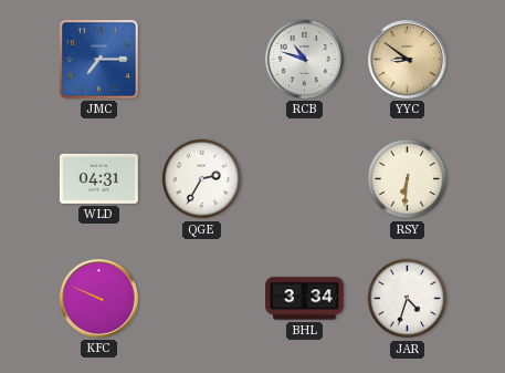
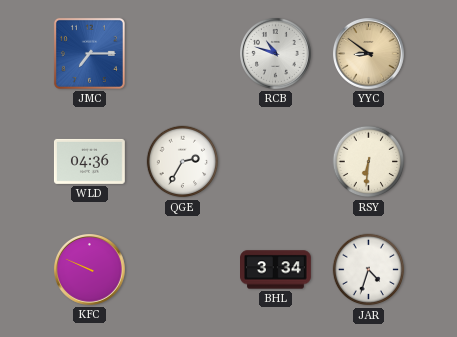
WLD: 04:31 -> 04:36 (89, 161)
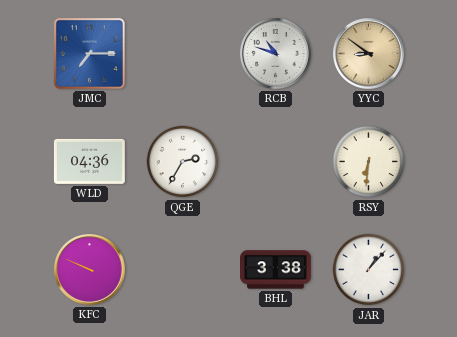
BHL: 3:34 -> 3:38 (276, 270)
JAR: 4:33 -> 1:07 (369, 270)
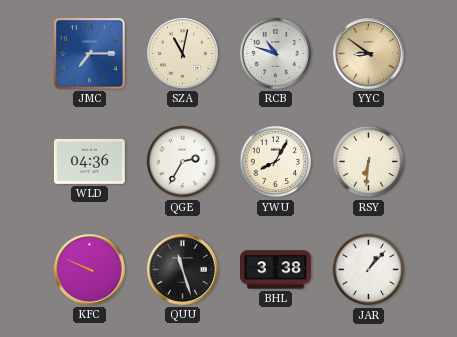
SZA: none -> 11:02 (183, 54)
YWU: none -> 8:05 (276, 162)
QUU: none -> 11:27 (183, 270)
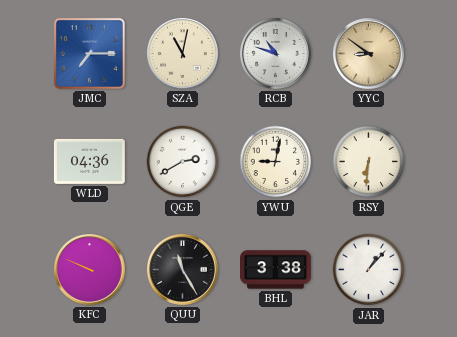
QGE: 2:35 -> 2:40 (183, 162)
YWU: 8:05 -> 9:02 (276, 162)
QUU: 11:27 -> 11:25 (183, 270)
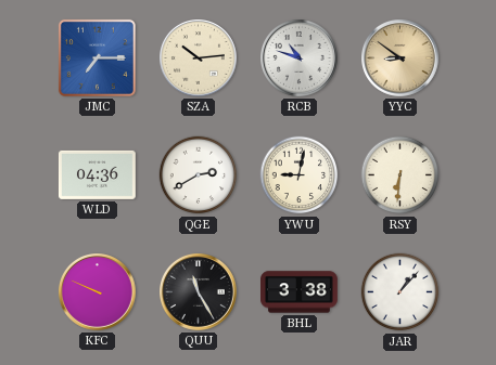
SZA: 11:02 -> 10:14 (199, 58)
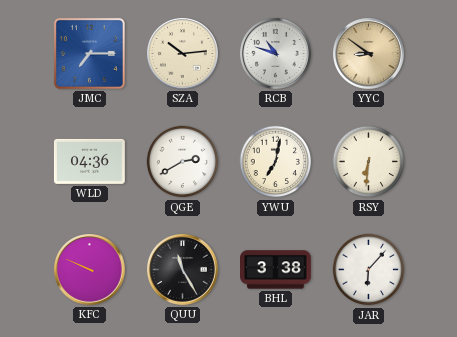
YWU: 9:02 -> 7:02 (276, 162)
JAR: 1:07 -> 6:07 (369, 270)
